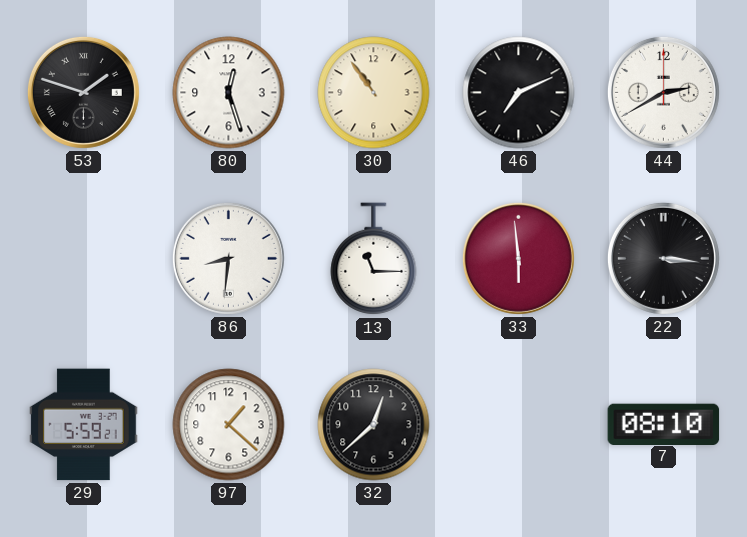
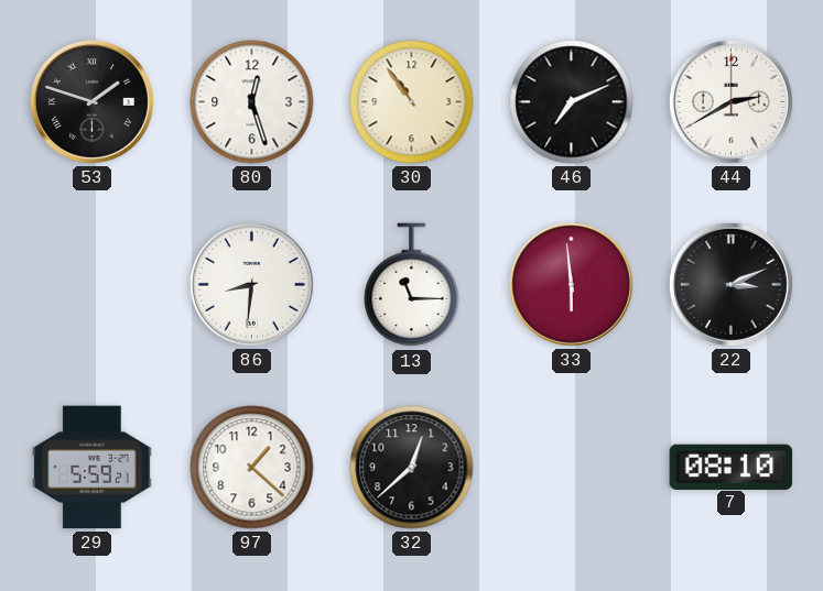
22: 3:16 -> 3:11 (730, 284)
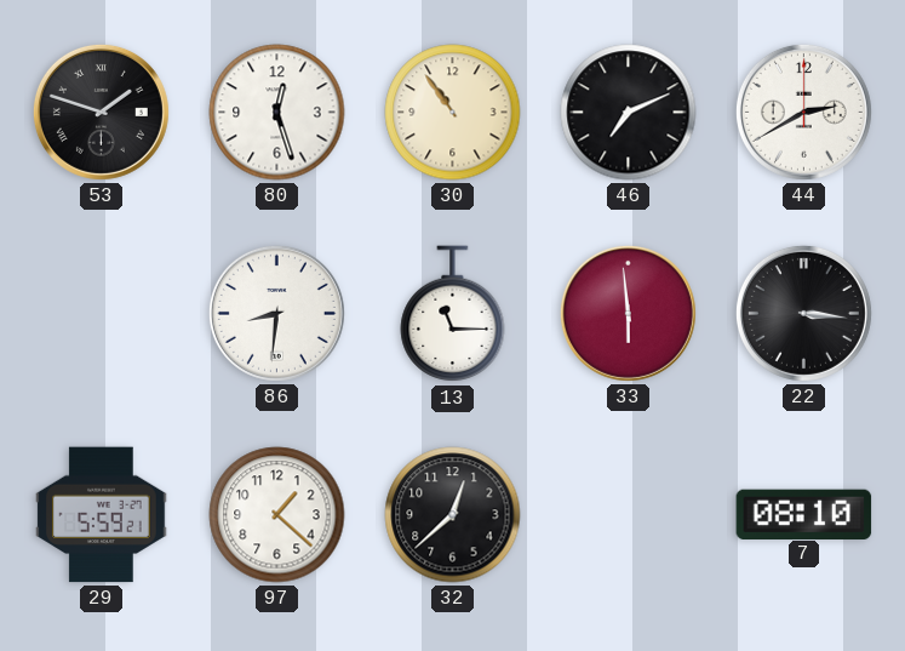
22: 3:11 -> 3:16 (803, 313)
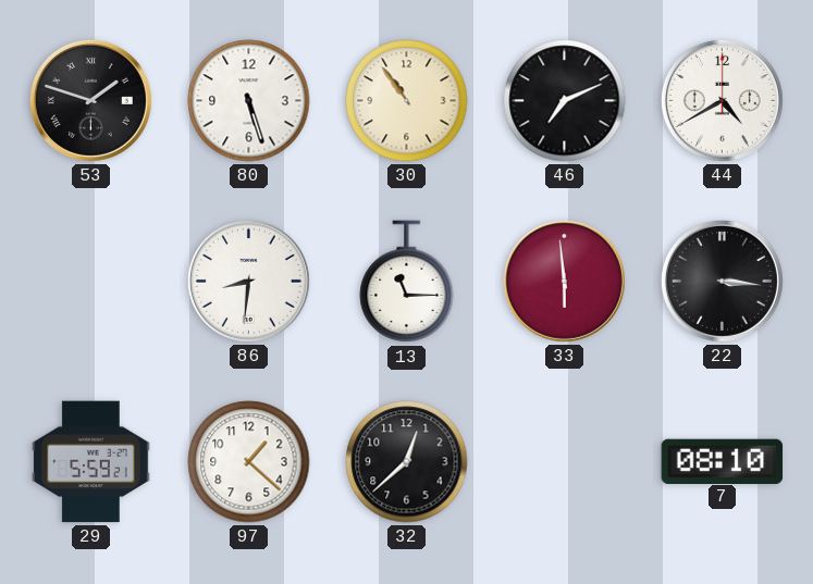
80: 12:27 -> 5:27 (249, 101)
44: 2:40 -> 4:40 (722, 100)
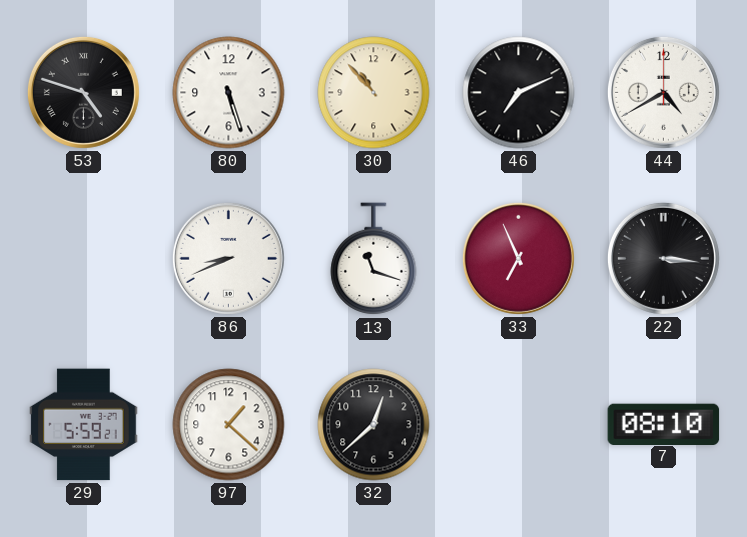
53: 1:48 -> 4:48 (83, 92)
30: 10:54 -> 10:53 (374, 93)
86: 8:31 -> 8:41 (228, 258)
13: 11:15 -> 11:18 (374, 259)
33: 5:59 -> 6:56 (518, 258)
